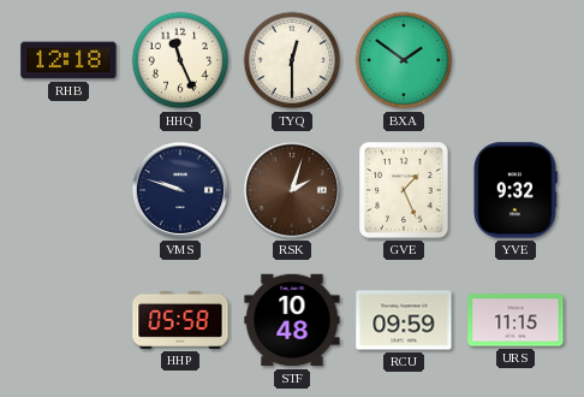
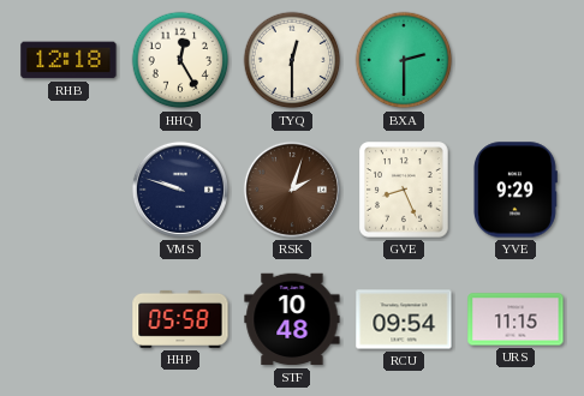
HHQ: 11:26 -> 12:25 (180, 60)
BXA: 1:51 -> 2:30 (404, 60)
GVE: 1:26 -> 8:26 (404, 190)
YVE: 9:32 -> 9:29 (514, 190)
RCU: 09:59 -> 09:54 (404, 319)
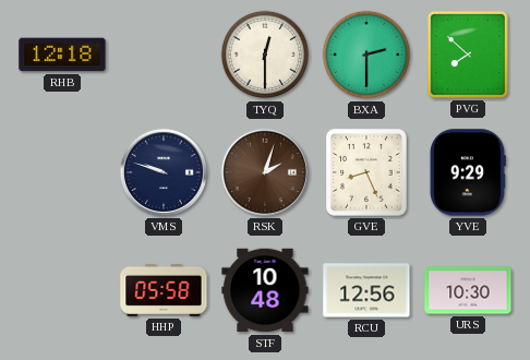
HHQ: 12:25 -> none (180, 60)
PVG: none -> 7:52 (468, 55)
RCU: 09:54 -> 12:56 (366, 290)
URS: 11:15 -> 10:30 (468, 290)
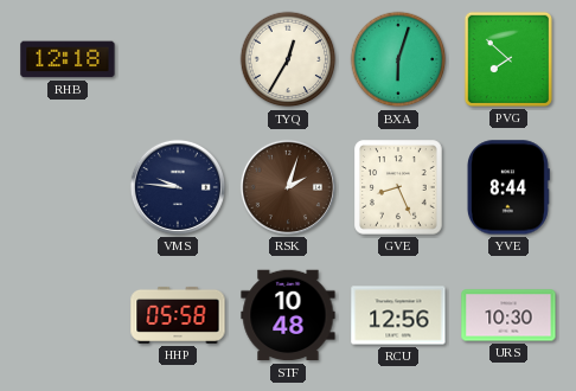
TYQ: 12:30 -> 12:35 (288, 59)
BXA: 2:30 -> 6:03 (398, 59)
VMS: 9:48 -> 9:46 (178, 187)
YVE: 9:29 -> 8:44 (507, 187)
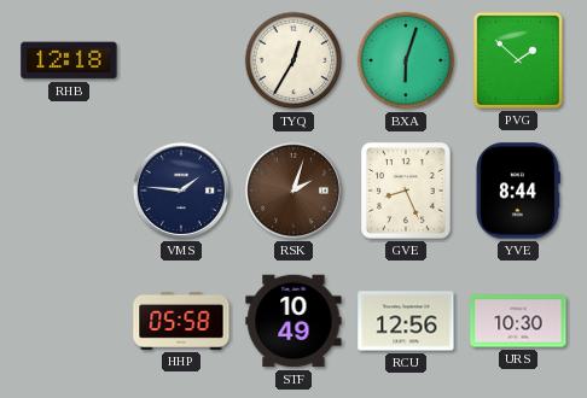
PVG: 7:52 -> 1:52 (518, 60)
VMS: 9:46 -> 1:46 (181, 191)
STF: 10:48 -> 10:49 (293, 321)
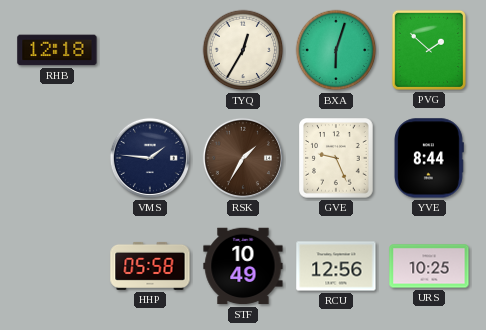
RSK: 2:03 -> 1:35 (243, 158)
GVE: 8:26 -> 9:26 (336, 158)
URS: 10:30 -> 10:25 (429, 266)
